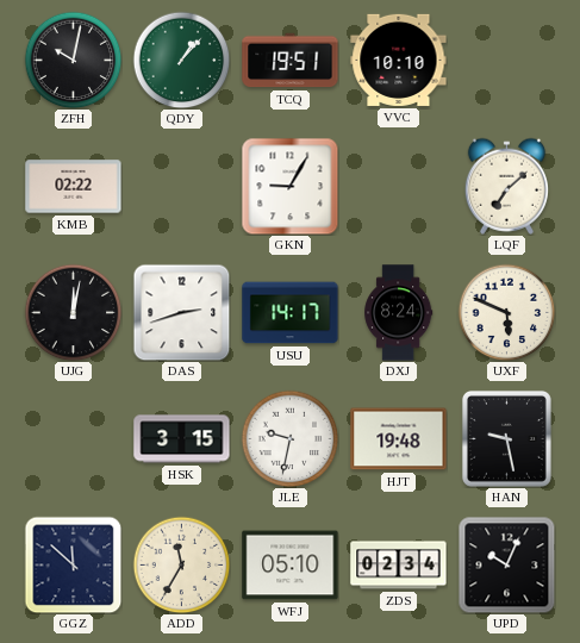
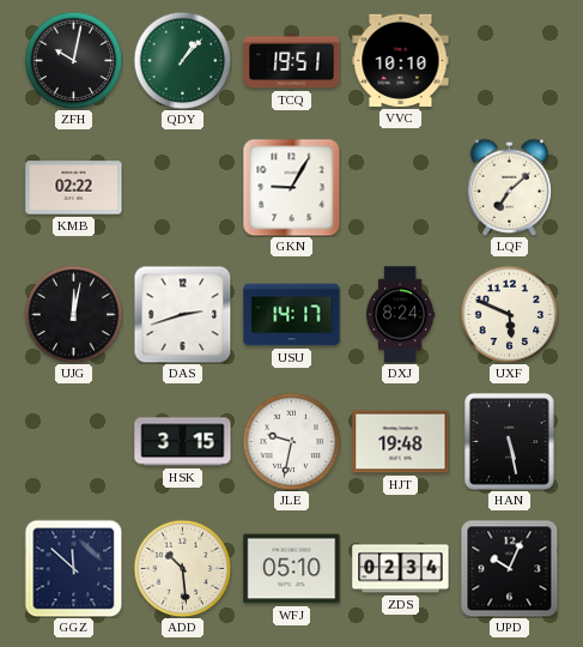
HAN: 9:28 -> 5:28 (509, 441)
ADD: 11:35 -> 10:29 (182, 568)
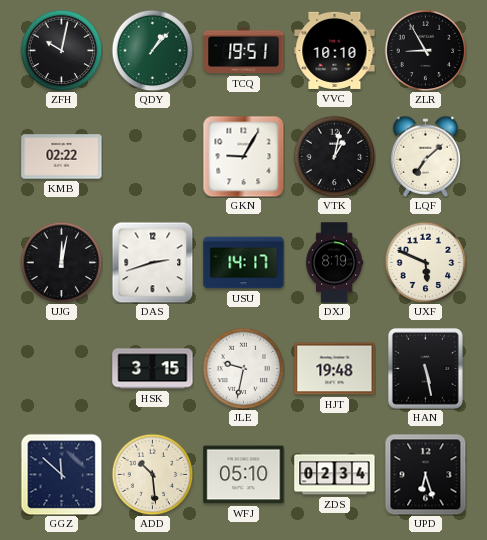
ZLR: none -> 8:55 (425, 50)
VTK: none -> 1:02 (334, 156)
DXJ: 8:24 -> 8:19 (335, 263)
UPD: 10:04 -> 6:27 (425, 474)
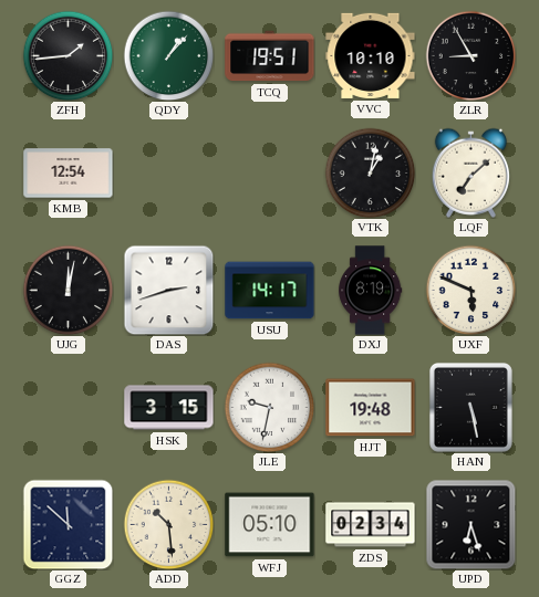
ZFH: 10:02 -> 1:44 (68, 55)
KMB: 02:22 -> 12:54 (69, 174)
GKN: 9:05 -> none (243, 156)
